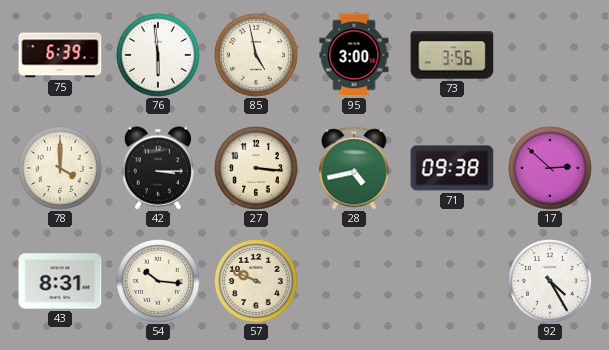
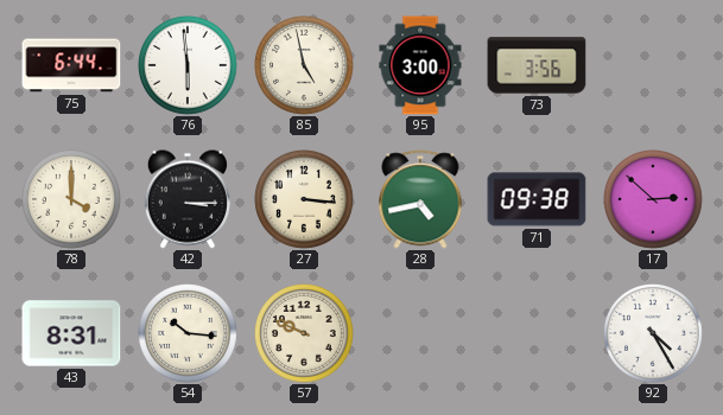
75: 6:39 -> 6:44 (71, 65)
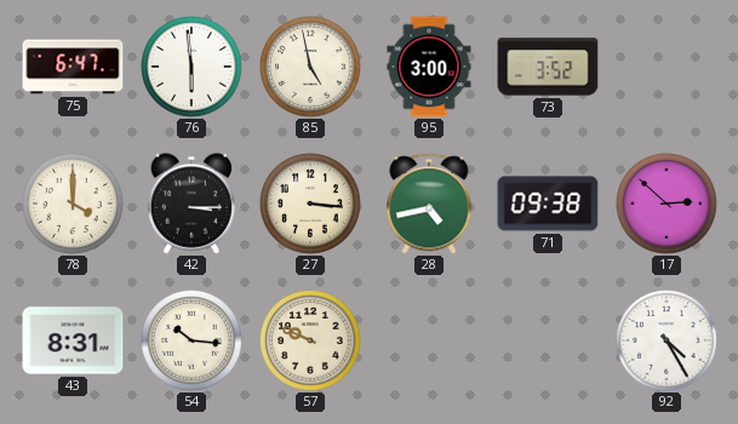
75: 6:44 -> 6:47 (73, 67)
73: 3:56 -> 3:52 (548, 67)
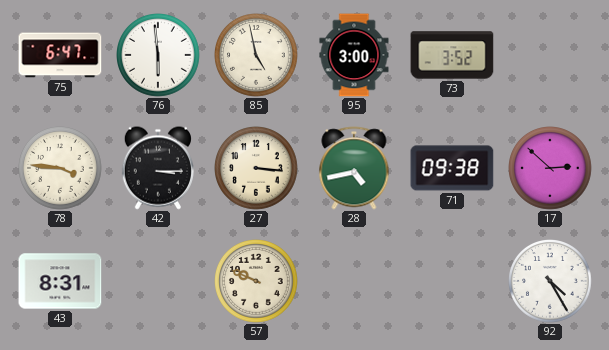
78: 4:00 -> 3:46 (61, 169)
54: 10:16 -> none (193, 342)
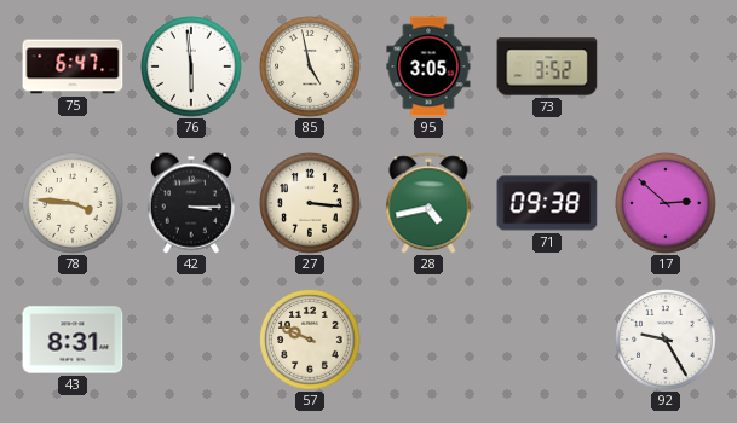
95: 3:00 -> 3:05 (428, 66)
92: 4:25 -> 9:25 (667, 341)
